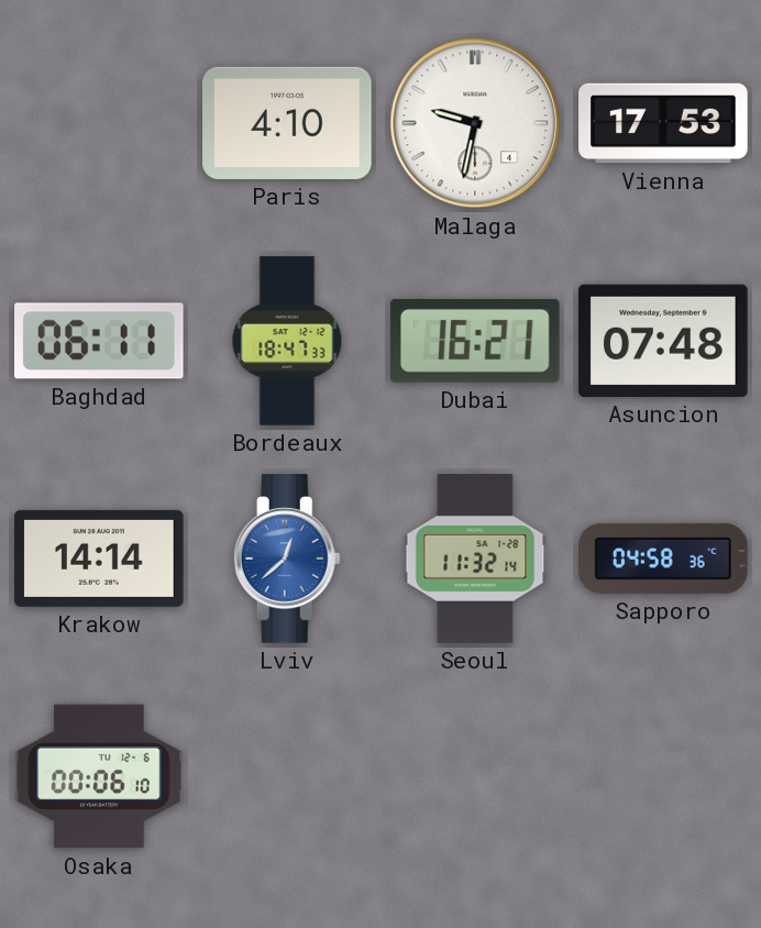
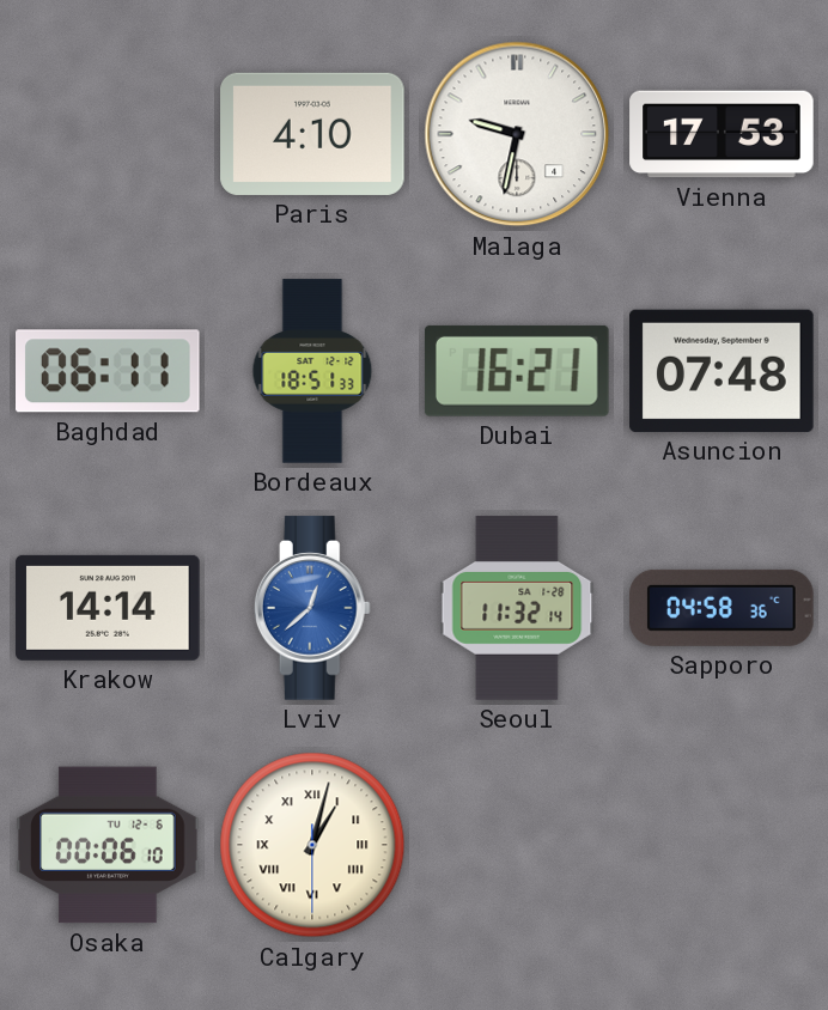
Bordeaux: 18:47 -> 18:51 (312, 371)
Calgary: none -> 1:02 (312, 845)
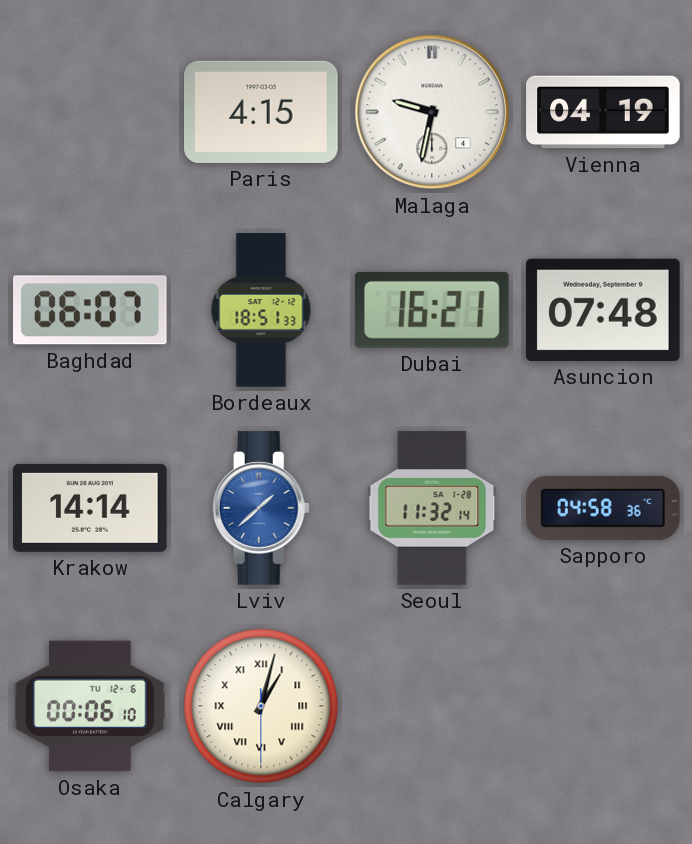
Paris: 4:10 -> 4:15 (261, 112)
Vienna: 17:53 -> 04:19 (603, 112)
Baghdad: 06:11 -> 06:07 (91, 310)
Lviv: 12:38 -> 1:38 (261, 508)
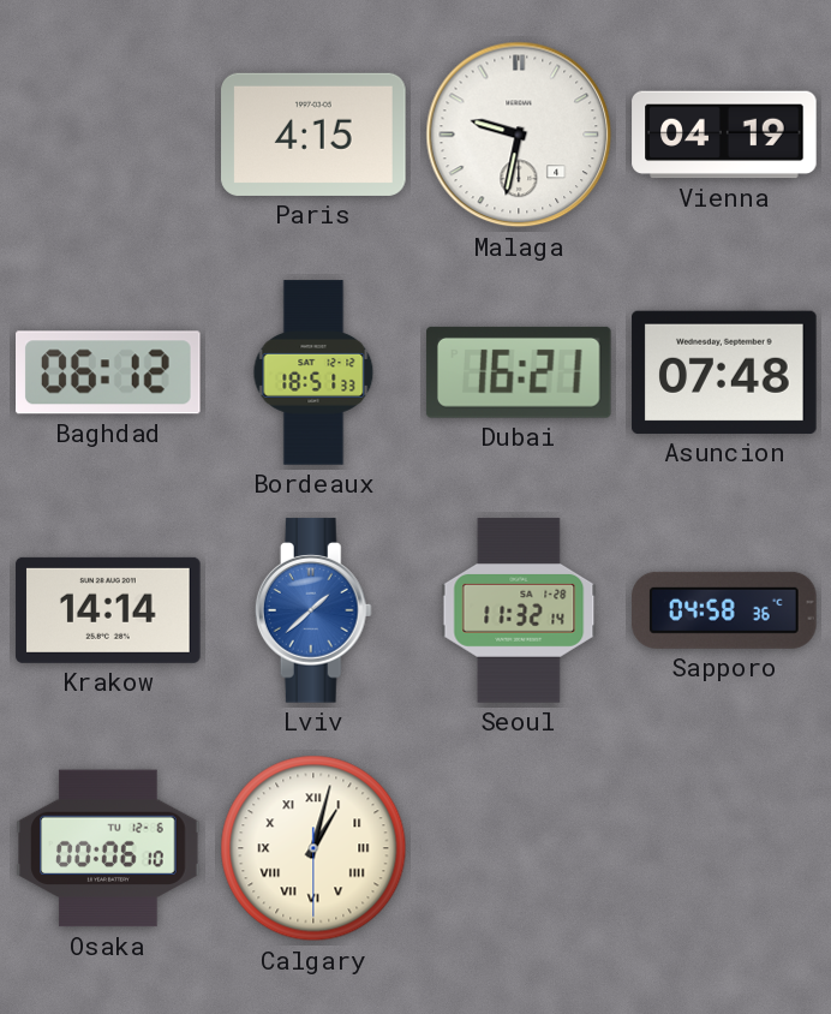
Baghdad: 06:07 -> 06:12 (109, 372)
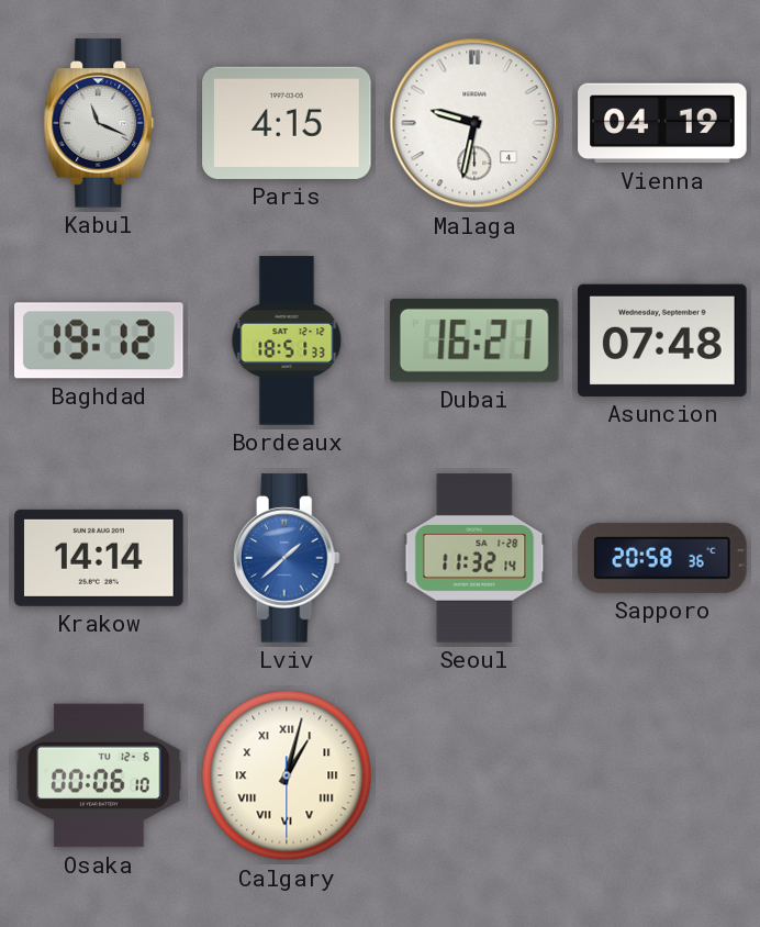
Kabul: none -> 11:19 (99, 123)
Baghdad: 06:12 -> 19:12 (100, 340)
Sapporo: 04:58 -> 20:58 (662, 558)
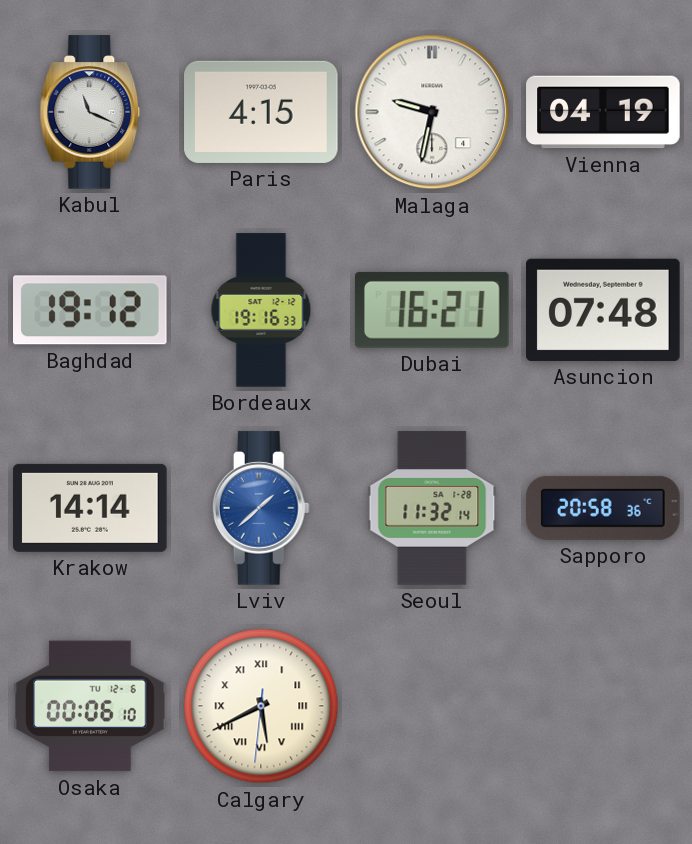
Bordeaux: 18:51 -> 19:16 (261, 310)
Calgary: 1:02 -> 5:40 (261, 706)
